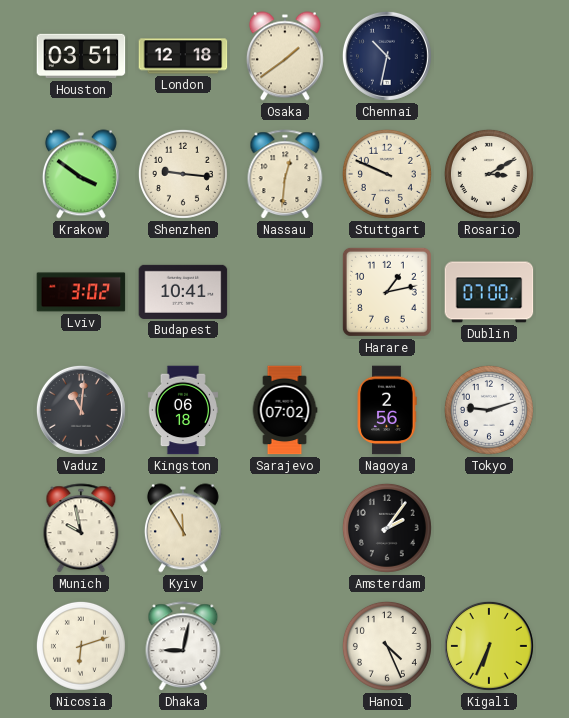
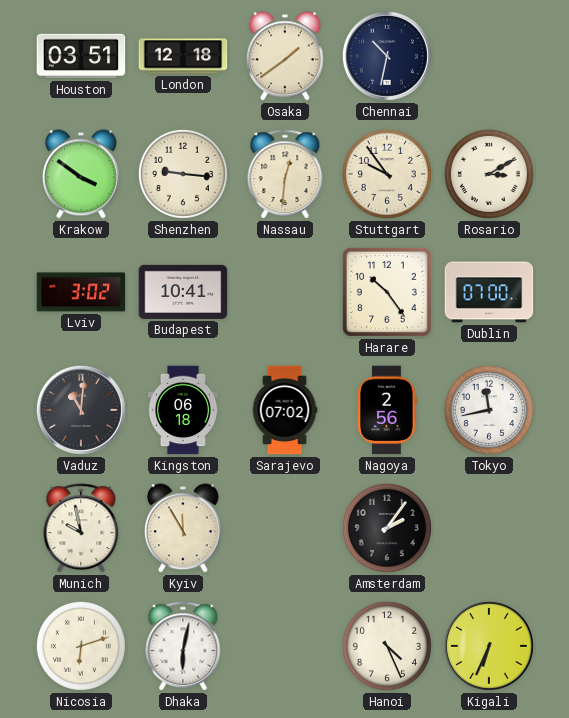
Stuttgart: 9:49 -> 9:54 (387, 174)
Harare: 1:13 -> 10:24 (387, 292)
Tokyo: 9:12 -> 11:43 (489, 410)
Dhaka: 9:02 -> 6:02 (183, 647)
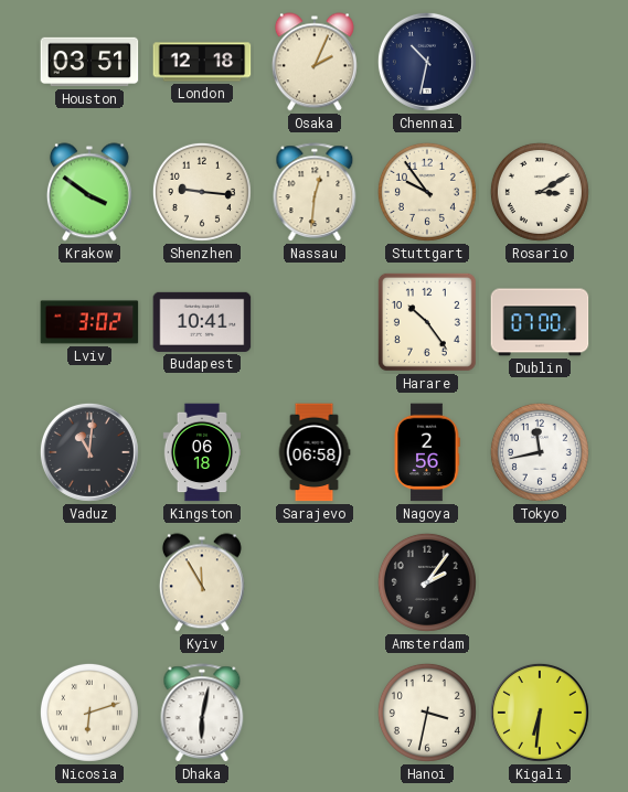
Osaka: 1:39 -> 2:04 (315, 62)
Sarajevo: 07:02 -> 06:58 (315, 452)
Munich: 9:58 -> none (81, 529)
Hanoi: 4:26 -> 3:32 (427, 713)
Kigali: 6:34 -> 6:31 (540, 713)
